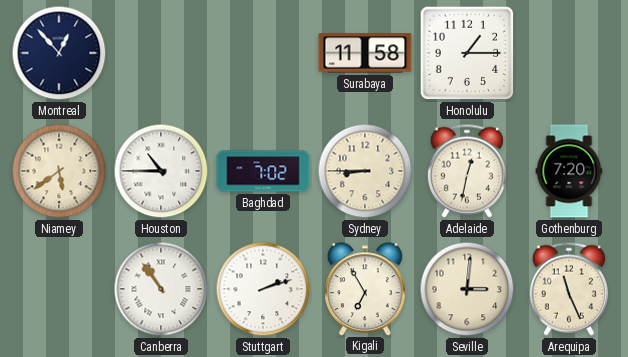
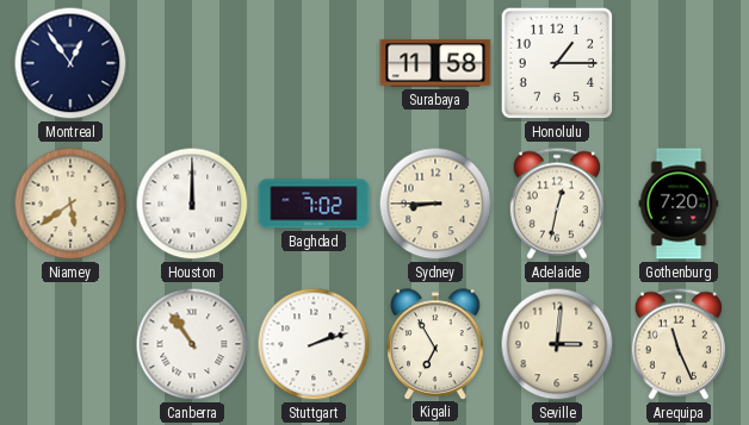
Montreal: 12:53 -> 12:54 (70, 63)
Houston: 10:45 -> 12:00 (192, 204)
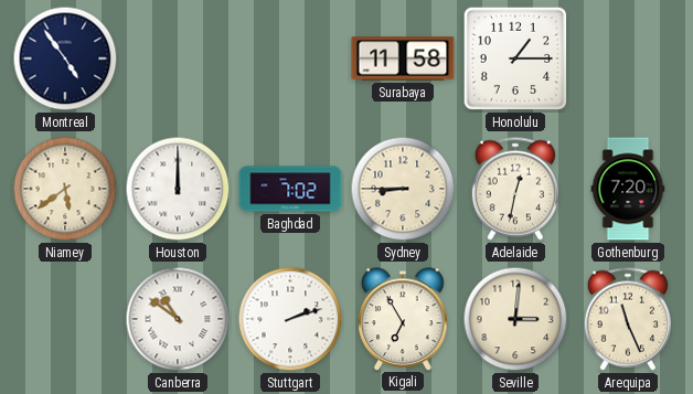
Montreal: 12:54 -> 4:54 (65, 58)
Canberra: 10:54 -> 10:51 (178, 319)
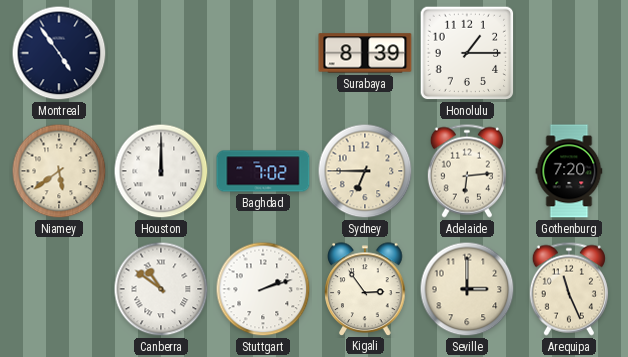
Surabaya: 11:58 -> 8:39 (365, 53)
Sydney: 8:45 -> 6:45 (365, 171)
Adelaide: 12:32 -> 6:14 (467, 171)
Kigali: 6:55 -> 2:54 (365, 289)
Seville: 3:01 -> 3:00 (467, 289)
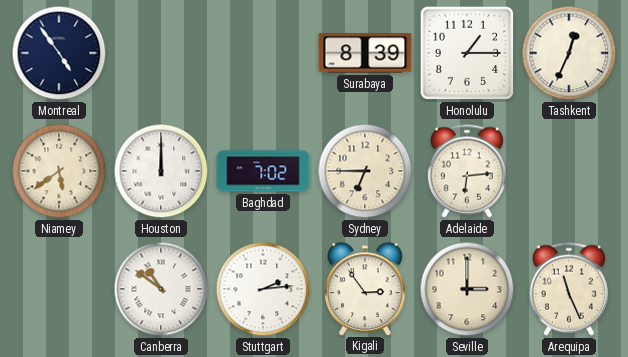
Tashkent: none -> 12:34 (569, 53)
Gothenburg: 7:20 -> none (569, 171)
Stuttgart: 2:12 -> 2:14 (263, 289)
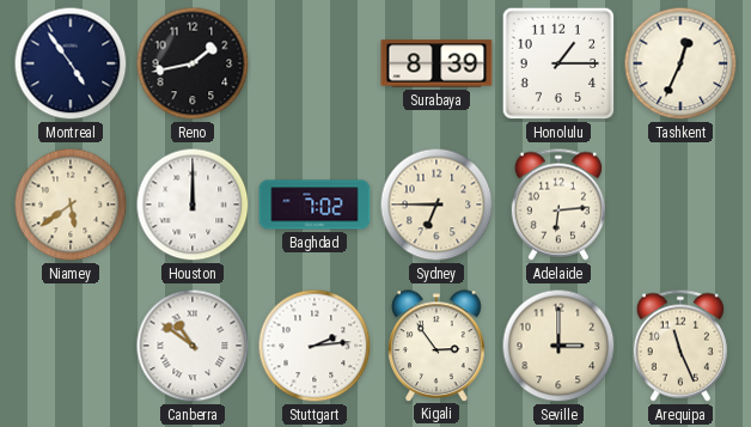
Reno: none -> 1:43 (193, 63)
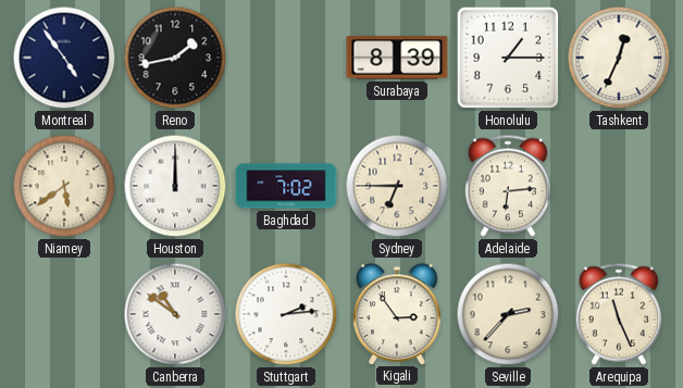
Seville: 3:00 -> 2:37 (508, 314)
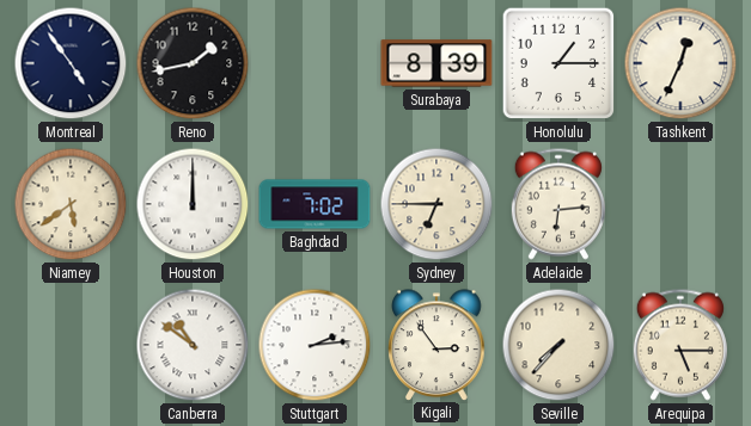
Seville: 2:37 -> 7:37 (558, 345)
Arequipa: 11:26 -> 5:15 (680, 345)
